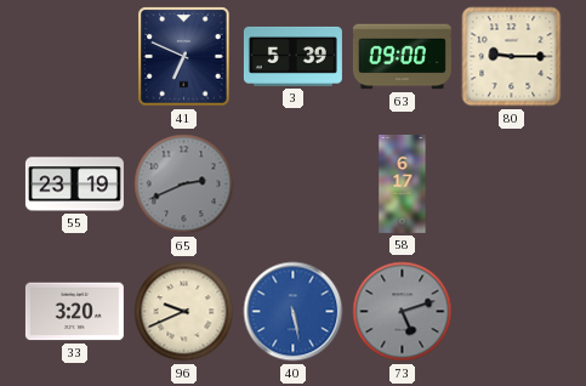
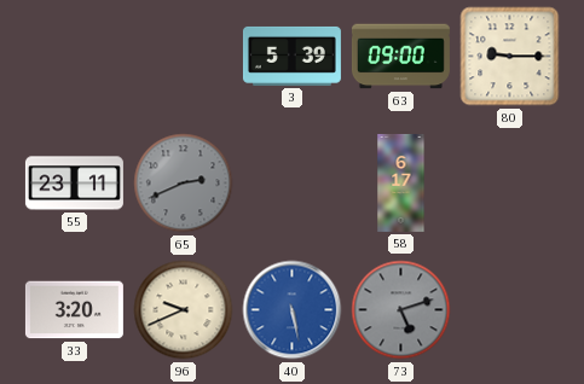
41: 6:49 -> none (184, 57)
55: 23:19 -> 23:11 (74, 184)
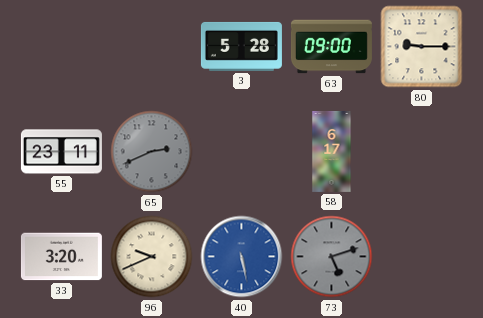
3: 5:39 -> 5:28 (241, 46)
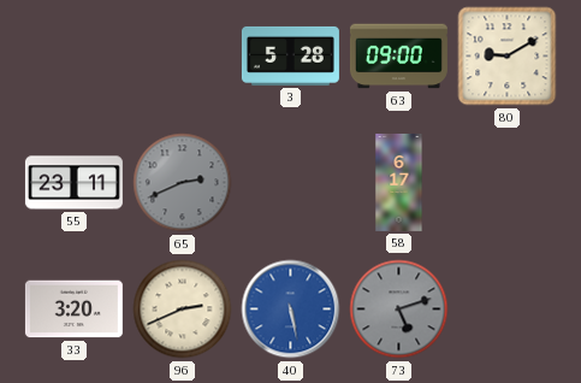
80: 9:15 -> 9:10 (508, 57)
96: 9:41 -> 2:41 (183, 310)
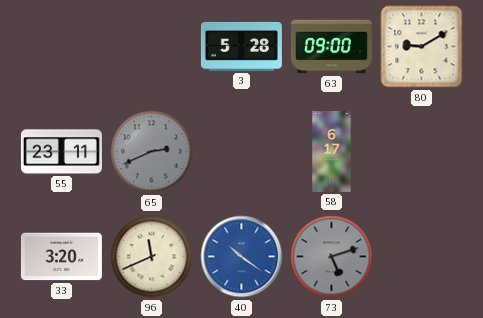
96: 2:41 -> 11:41 (152, 257)
40: 5:28 -> 10:21 (242, 257)
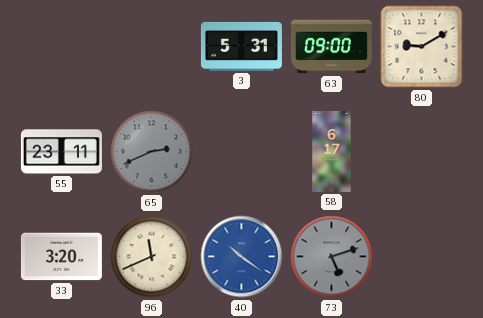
3: 5:28 -> 5:31 (241, 46)
